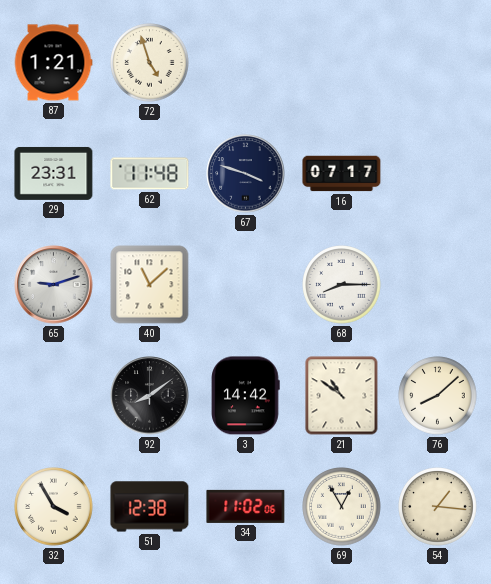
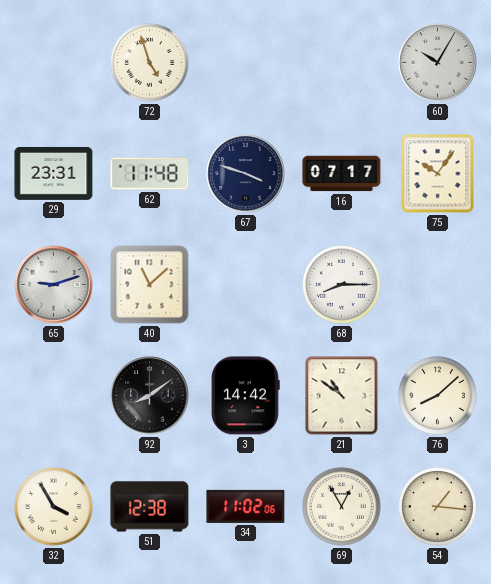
87: 1:21 -> none (53, 63)
60: none -> 10:05 (438, 63)
75: none -> 10:06 (438, 174)
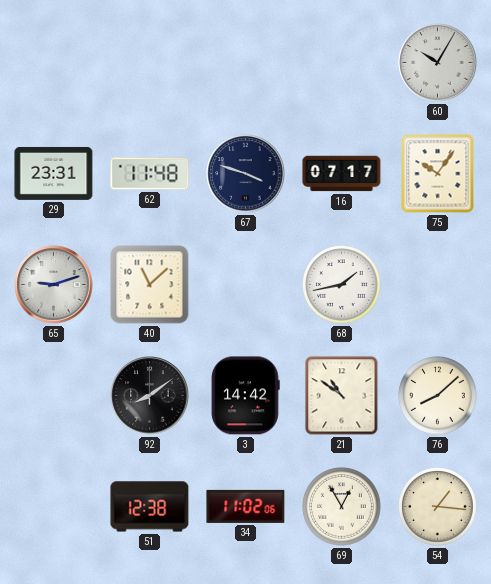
72: 4:57 -> none (150, 63)
68: 8:15 -> 1:43 (342, 285)
32: 3:55 -> none (54, 507)
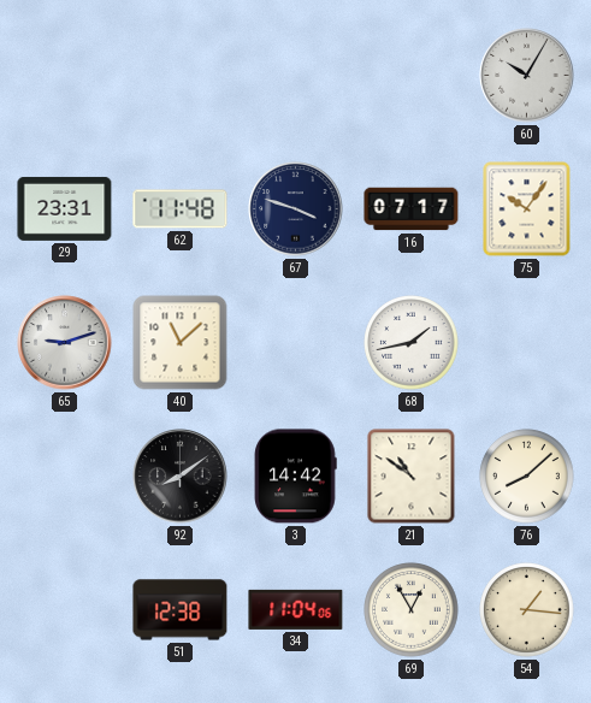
34: 11:02 -> 11:04 (296, 609)
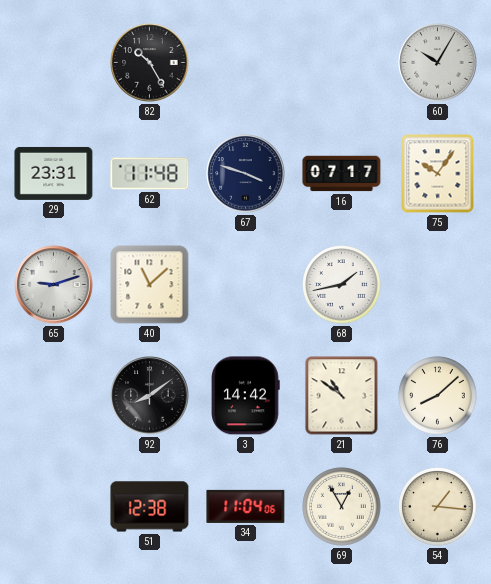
82: none -> 10:25 (150, 63)
